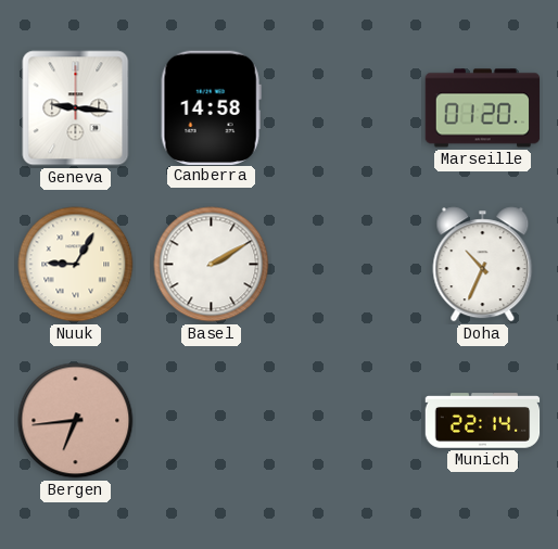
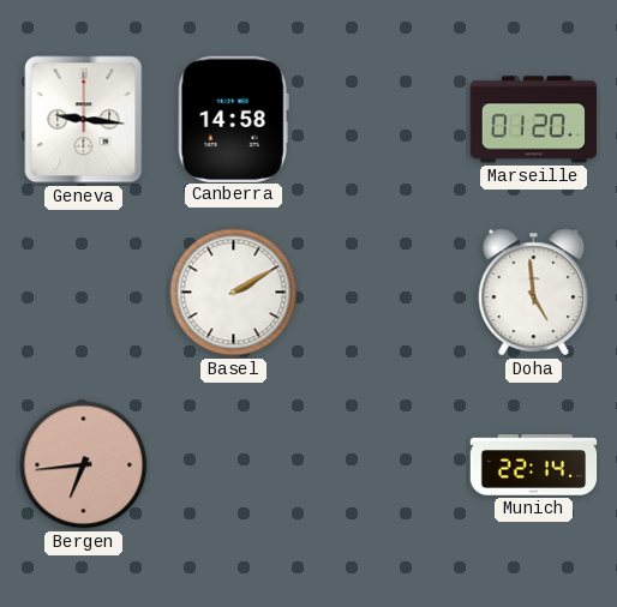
Nuuk: 9:05 -> none (76, 265)
Doha: 10:34 -> 4:59 (534, 293)
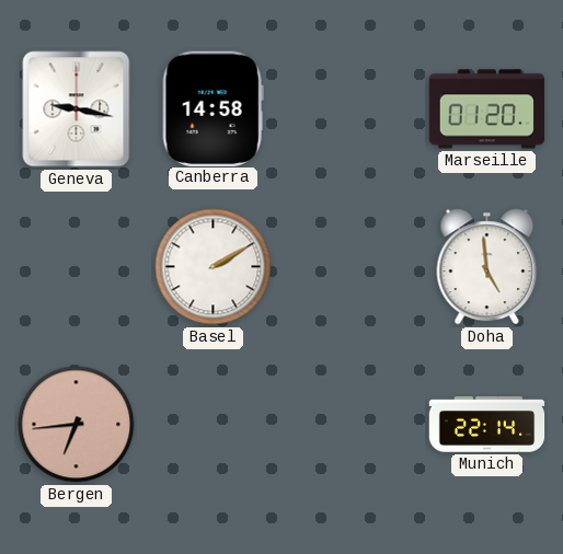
Geneva: 9:16 -> 9:17 (77, 109)
